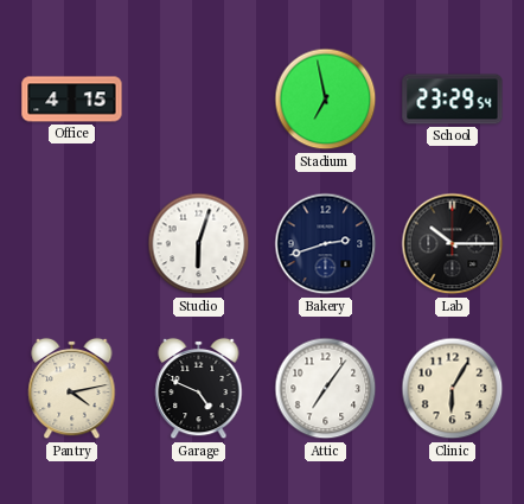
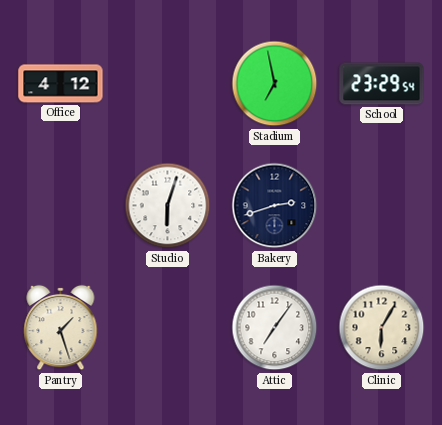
Office: 4:15 -> 4:12 (61, 84)
Lab: 10:15 -> none (453, 244)
Pantry: 4:13 -> 1:27 (61, 328)
Garage: 4:49 -> none (199, 389)
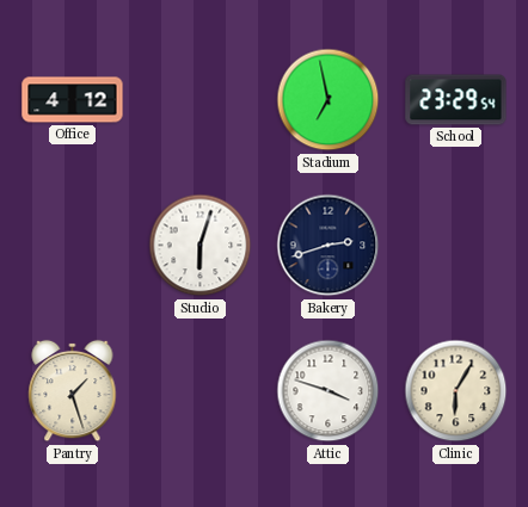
Attic: 7:06 -> 3:48 (329, 391)
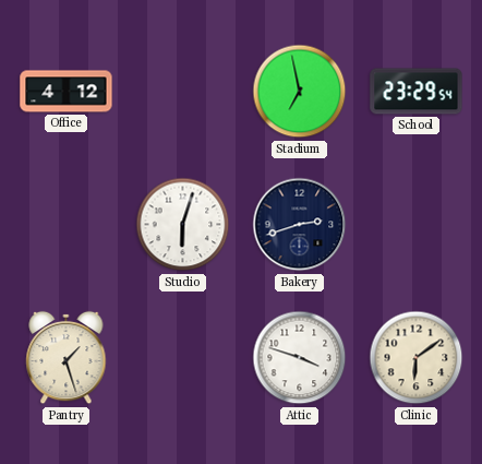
Clinic: 6:05 -> 6:09 (417, 358)
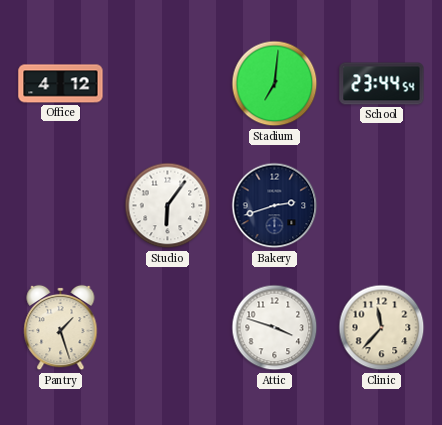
Stadium: 6:58 -> 7:01 (275, 84)
School: 23:29 -> 23:44 (382, 84)
Studio: 6:03 -> 6:06 (168, 206)
Clinic: 6:09 -> 11:37 (382, 328)
